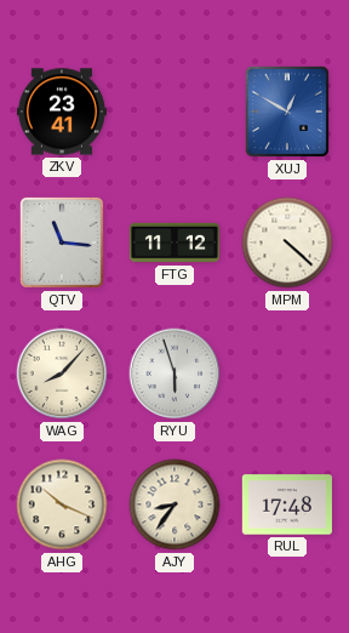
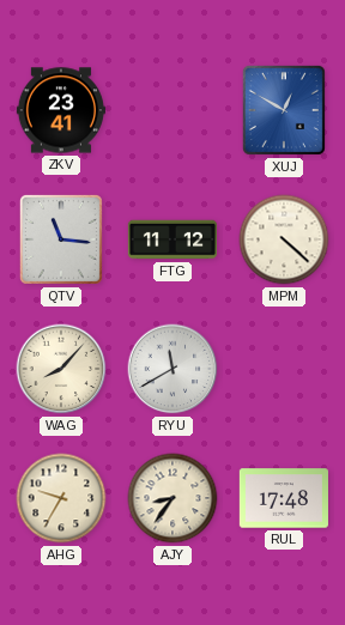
RYU: 5:57 -> 11:40 (172, 369)
AHG: 10:19 -> 9:35 (61, 498)
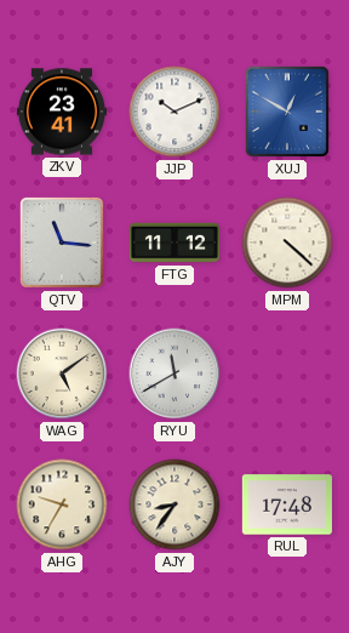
JJP: none -> 10:11 (174, 112)
WAG: 8:07 -> 5:09 (62, 373)
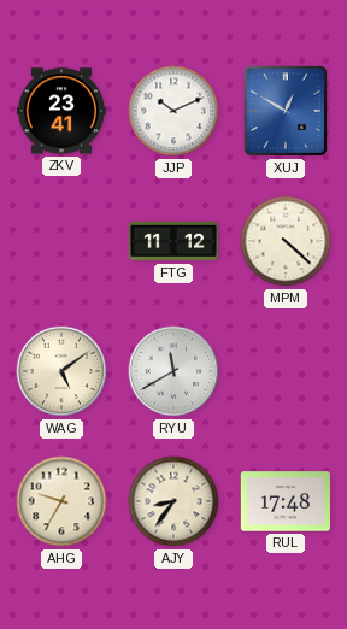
QTV: 11:16 -> none (62, 243)
